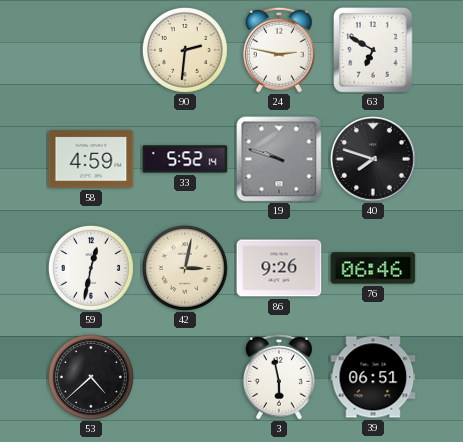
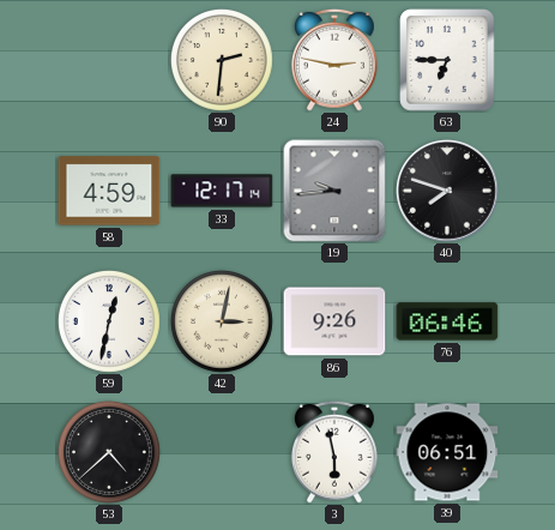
63: 6:50 -> 6:45 (447, 60)
33: 5:52 -> 12:17 (222, 191)
19: 9:48 -> 9:44 (334, 191)
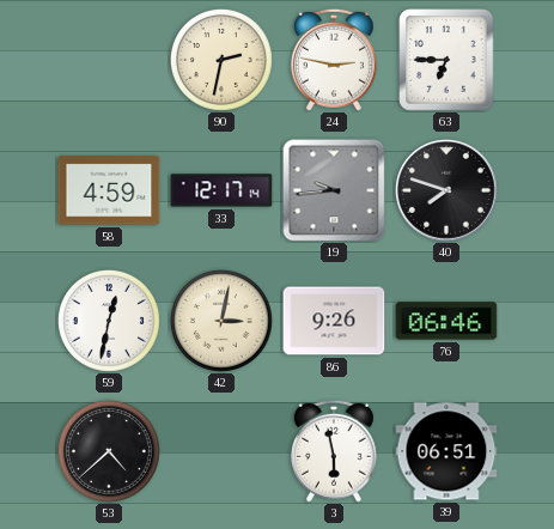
90: 2:31 -> 2:32 (221, 60)
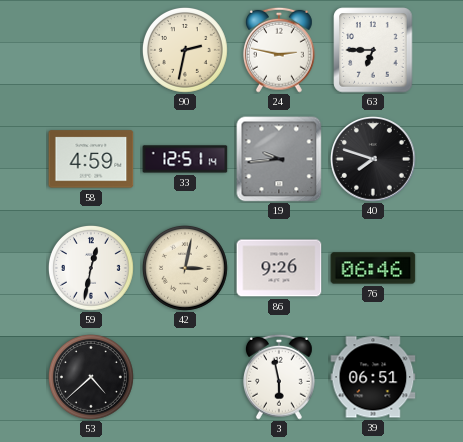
33: 12:17 -> 12:51 (185, 159)
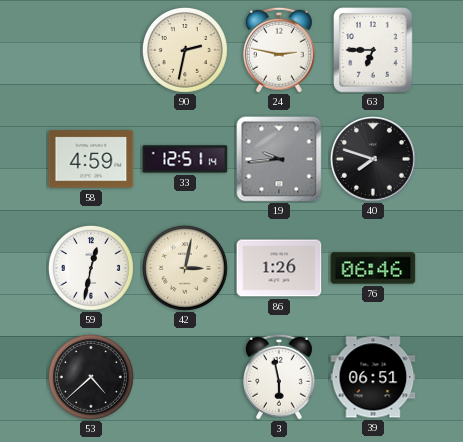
86: 9:26 -> 1:26 (279, 268)
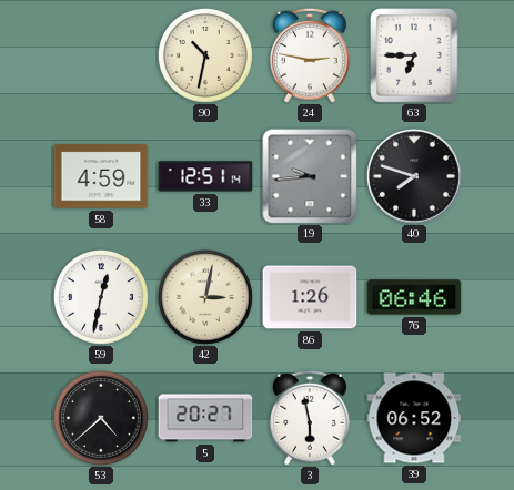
90: 2:32 -> 10:32 (205, 55)
5: none -> 20:27 (205, 418)
39: 06:51 -> 06:52 (414, 418)
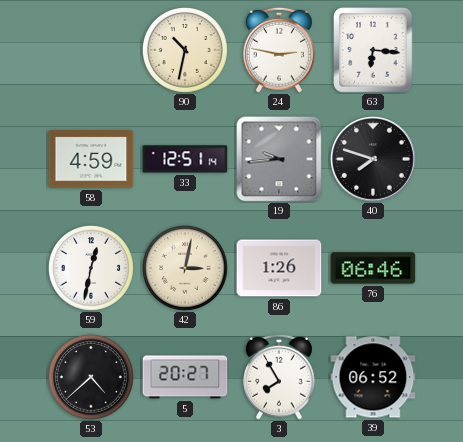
63: 6:45 -> 6:16 (373, 50)
3: 5:58 -> 7:55 (279, 377)
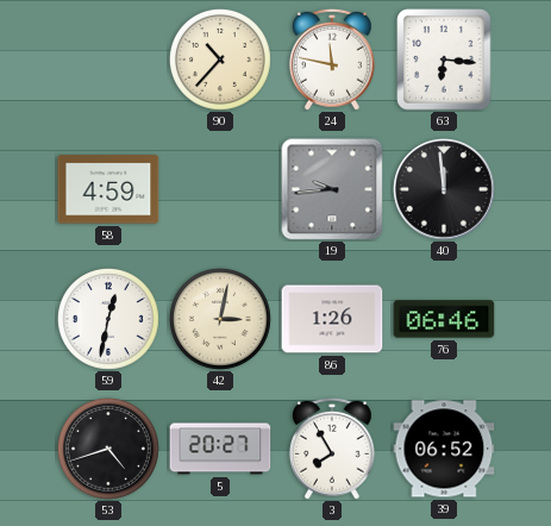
90: 10:32 -> 10:37 (220, 60)
24: 2:47 -> 11:47 (332, 60)
33: 12:51 -> none (185, 159)
40: 7:48 -> 11:59 (444, 189)
53: 4:38 -> 4:42 (108, 449)
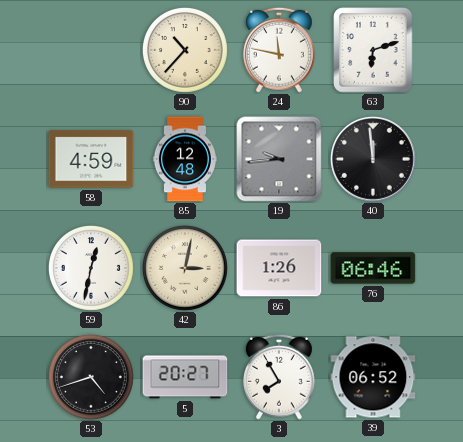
63: 6:16 -> 6:12 (373, 50)
85: none -> 12:48 (185, 159)
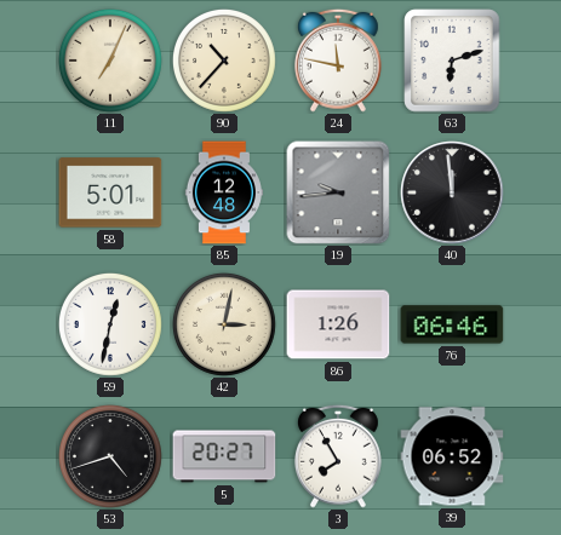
11: none -> 7:04 (110, 61)
58: 4:59 -> 5:01 (110, 192)
